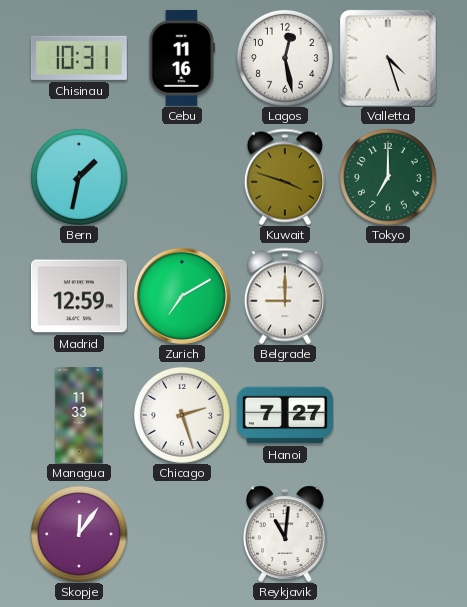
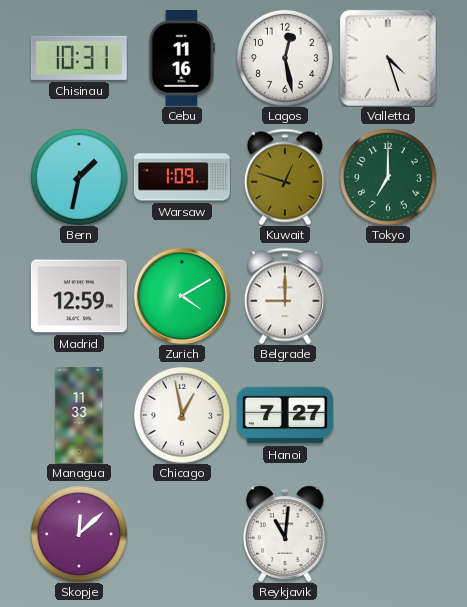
Warsaw: none -> 1:09 (182, 177)
Kuwait: 3:48 -> 12:48 (285, 177)
Zurich: 7:10 -> 4:10 (182, 296)
Chicago: 2:27 -> 12:58 (182, 415)
Skopje: 12:06 -> 12:08 (79, 534)
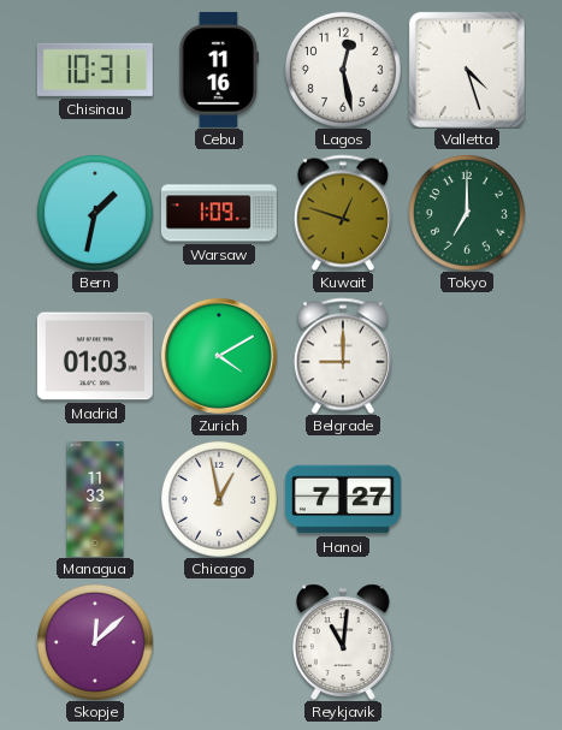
Madrid: 12:59 -> 01:03 (95, 356)
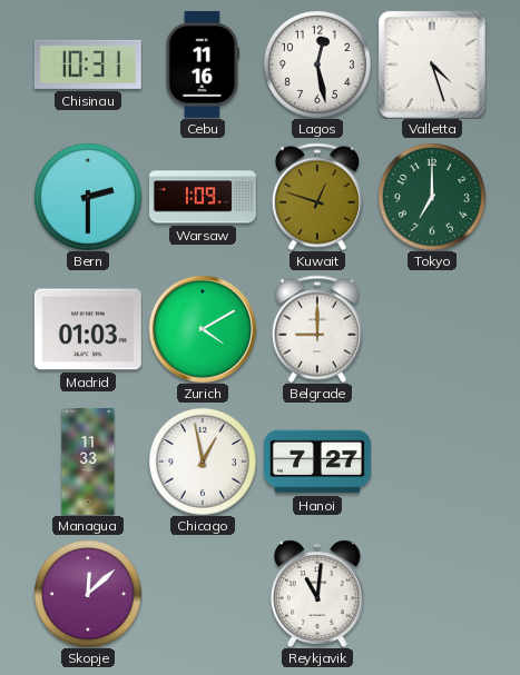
Bern: 1:32 -> 2:30 (88, 197)
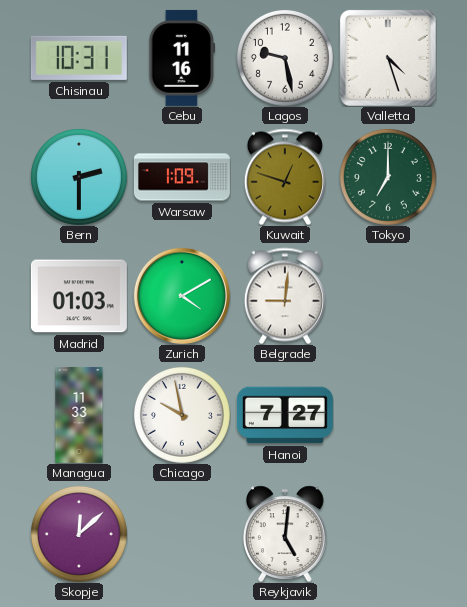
Lagos: 12:28 -> 9:28 (285, 58)
Belgrade: 9:00 -> 9:01 (285, 296)
Chicago: 12:58 -> 9:58 (182, 415)
Reykjavik: 11:01 -> 5:01 (285, 534)
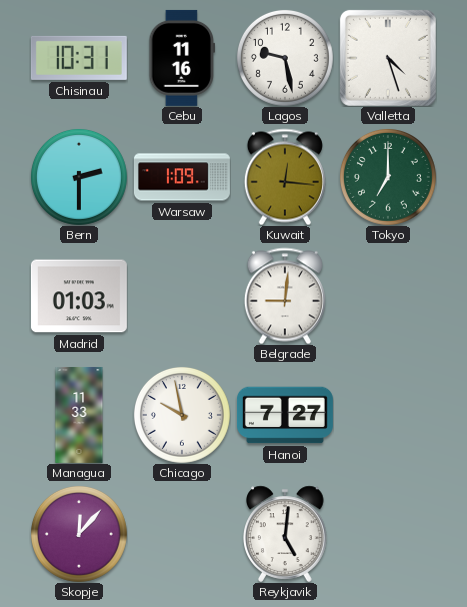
Kuwait: 12:48 -> 12:16 (285, 177)
Zurich: 4:10 -> none (182, 296)
Skopje: 12:08 -> 12:07 (79, 534)
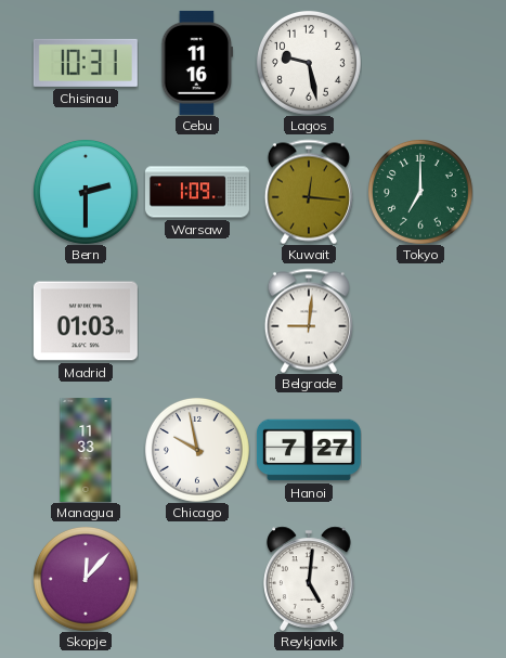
Valletta: 4:27 -> none (388, 58)
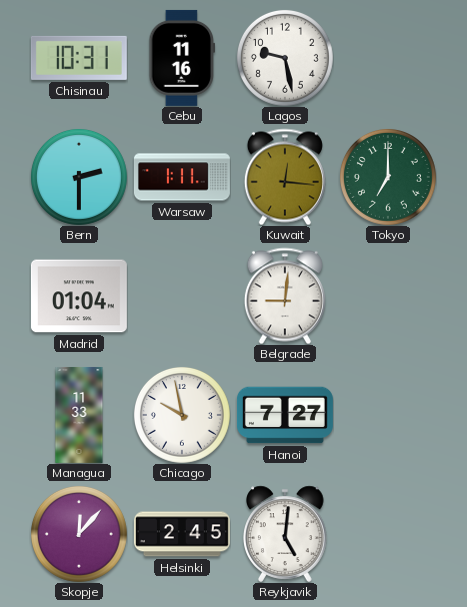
Warsaw: 1:09 -> 1:11 (182, 177)
Madrid: 01:03 -> 01:04 (79, 296)
Helsinki: none -> 2:45 (182, 534)
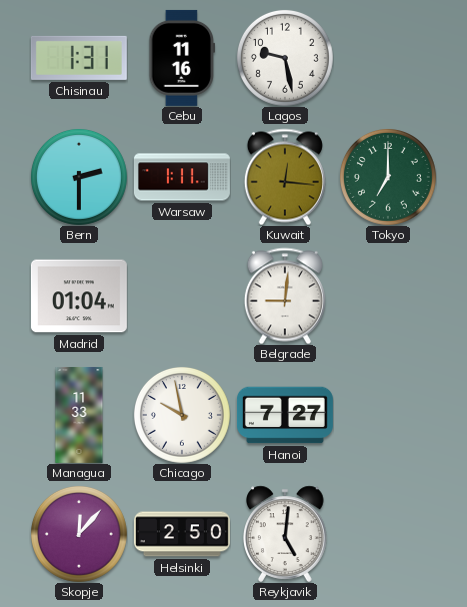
Chisinau: 10:31 -> 1:31 (79, 58)
Helsinki: 2:45 -> 2:50 (182, 534)
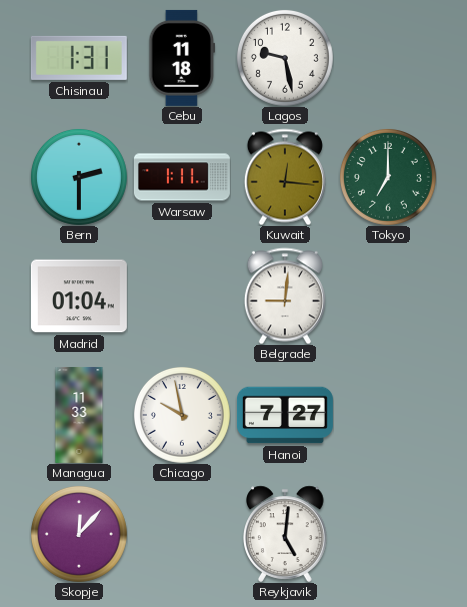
Cebu: 11:16 -> 11:18 (182, 58)
Helsinki: 2:50 -> none (182, 534)
